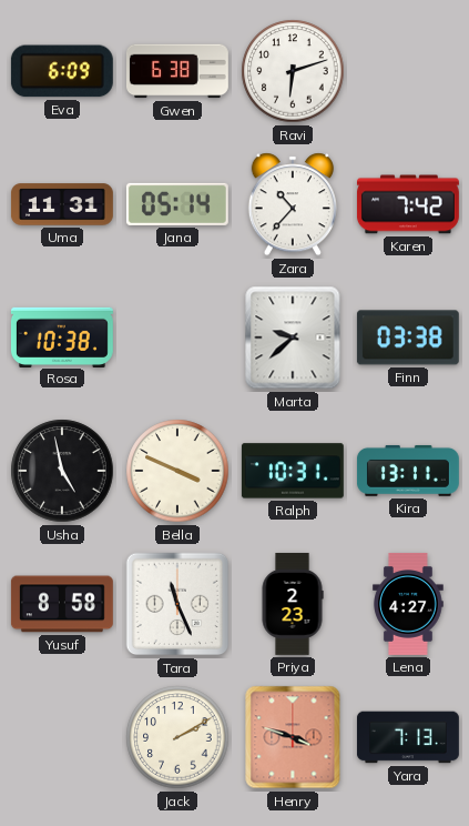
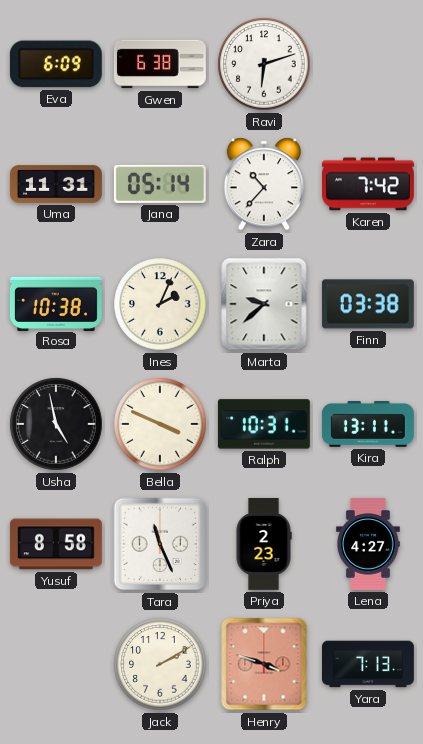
Ines: none -> 2:04 (160, 304)
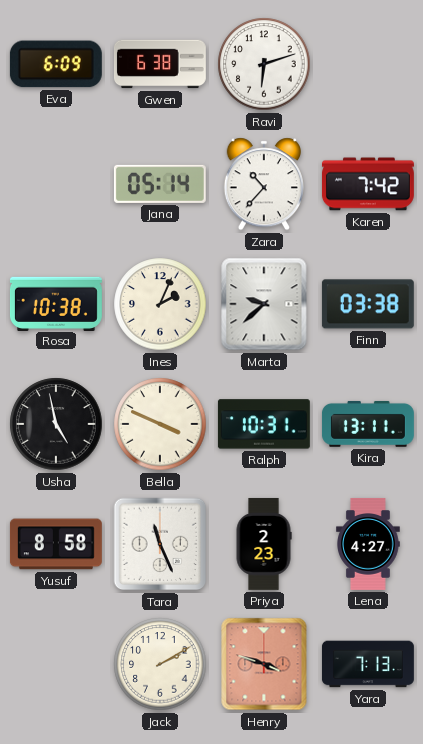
Uma: 11:31 -> none (56, 184)
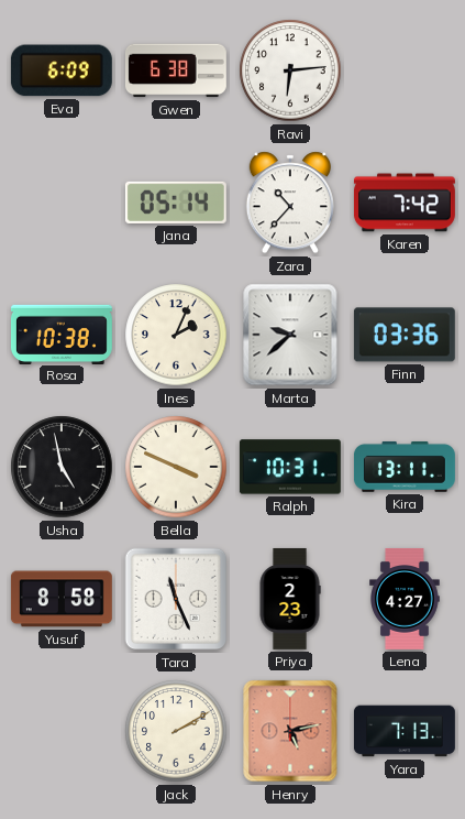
Ravi: 6:12 -> 6:14 (290, 70)
Finn: 03:38 -> 03:36 (405, 335)
Henry: 3:48 -> 5:13 (290, 731)
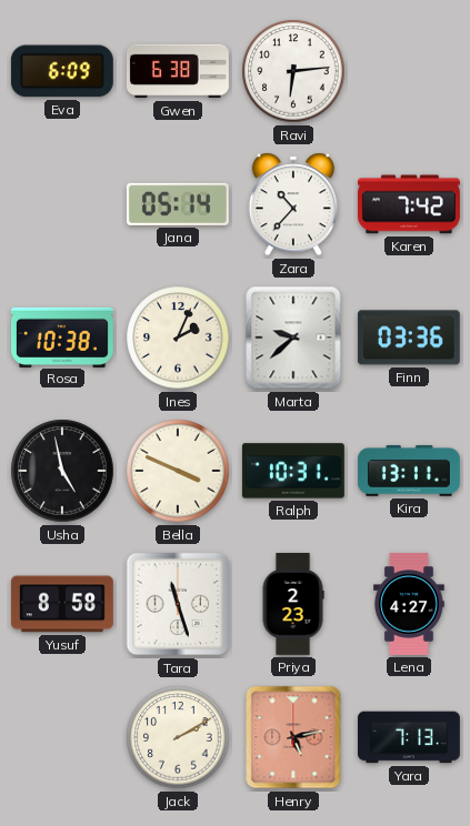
Tara: 11:26 -> 11:27 (178, 604)
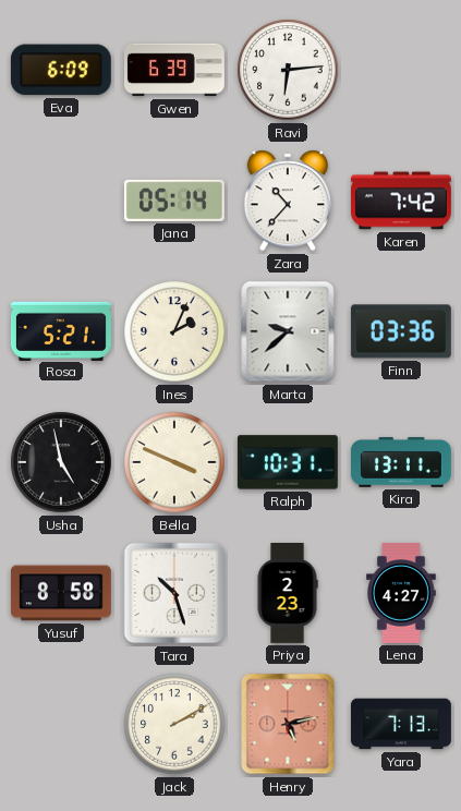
Gwen: 6:38 -> 6:39 (174, 70)
Rosa: 10:38 -> 5:21 (61, 330)
Tara: 11:27 -> 10:27 (174, 593)
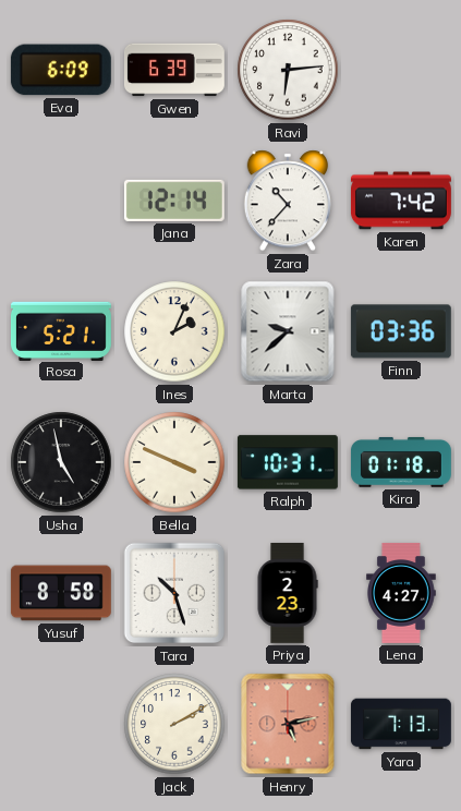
Jana: 05:14 -> 12:14 (174, 201)
Kira: 13:11 -> 01:18 (401, 462)
